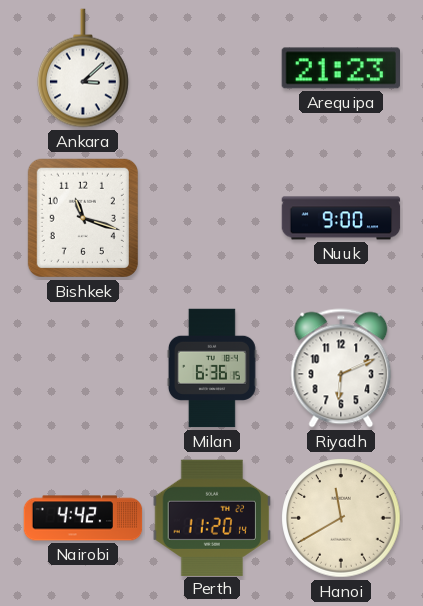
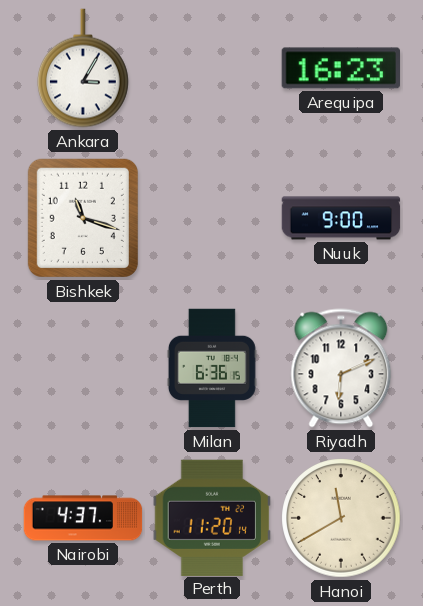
Ankara: 3:08 -> 3:05 (84, 68)
Arequipa: 21:23 -> 16:23 (340, 68)
Nairobi: 4:42 -> 4:37 (83, 518)
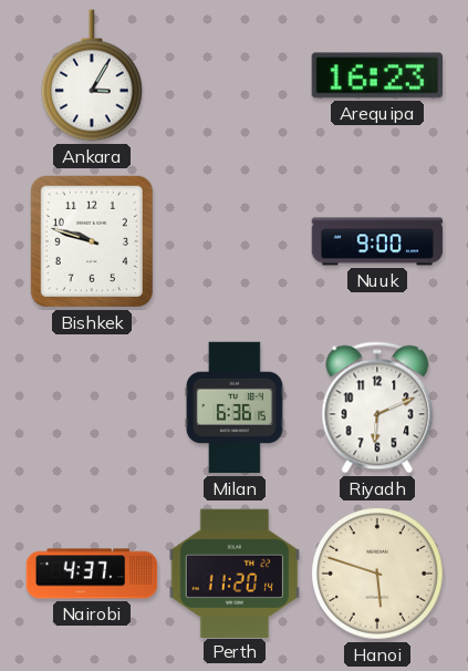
Bishkek: 11:18 -> 9:48 (92, 241)
Hanoi: 11:40 -> 5:48 (377, 574)
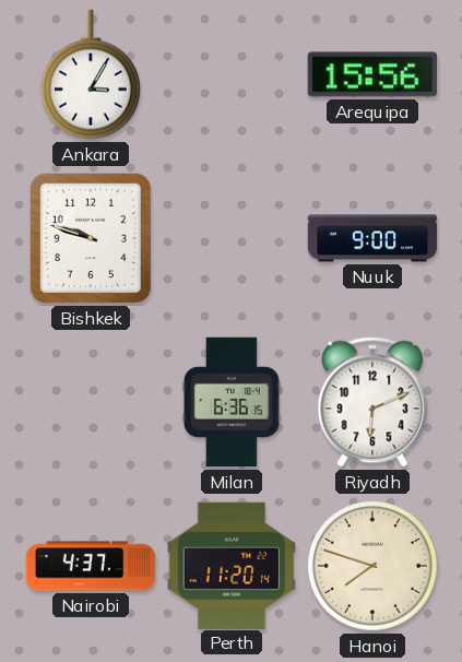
Arequipa: 16:23 -> 15:56 (371, 74)
Hanoi: 5:48 -> 7:48 (372, 566)
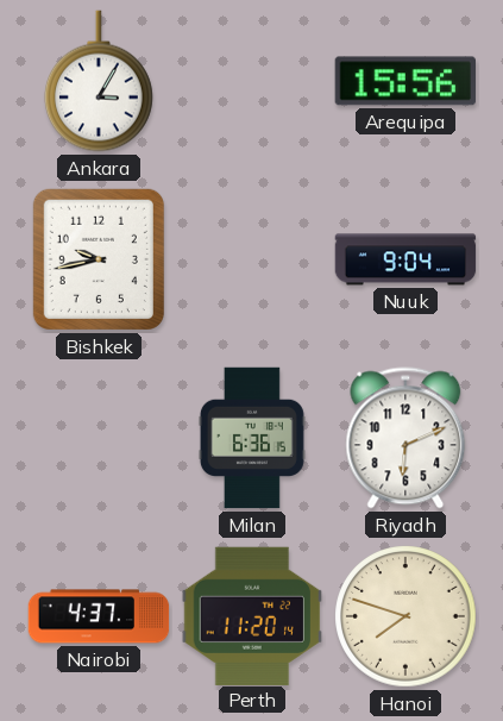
Bishkek: 9:48 -> 9:43 (99, 259)
Nuuk: 9:00 -> 9:04 (405, 259)
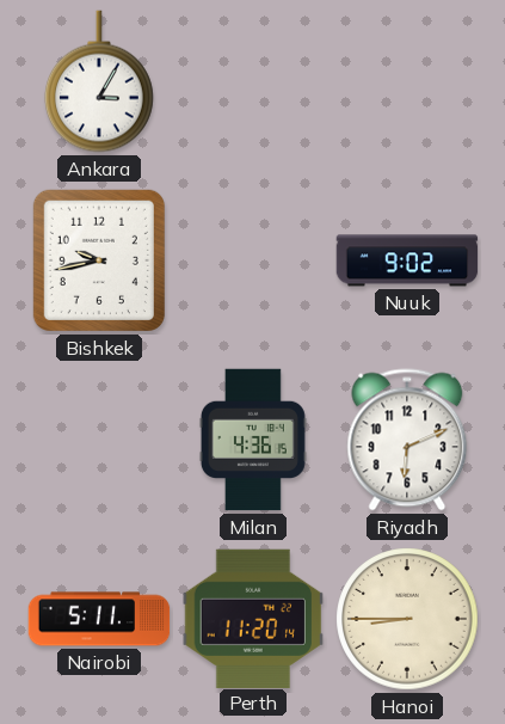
Arequipa: 15:56 -> none (404, 81)
Nuuk: 9:04 -> 9:02 (407, 260)
Milan: 6:36 -> 4:36 (253, 440)
Nairobi: 4:37 -> 5:11 (99, 619)
Hanoi: 7:48 -> 8:45 (407, 619)
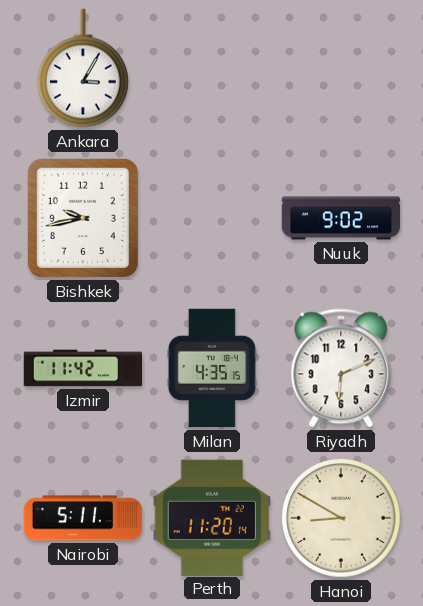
Izmir: none -> 11:42 (83, 368)
Milan: 4:36 -> 4:35 (212, 368)
Hanoi: 8:45 -> 8:50 (341, 518)
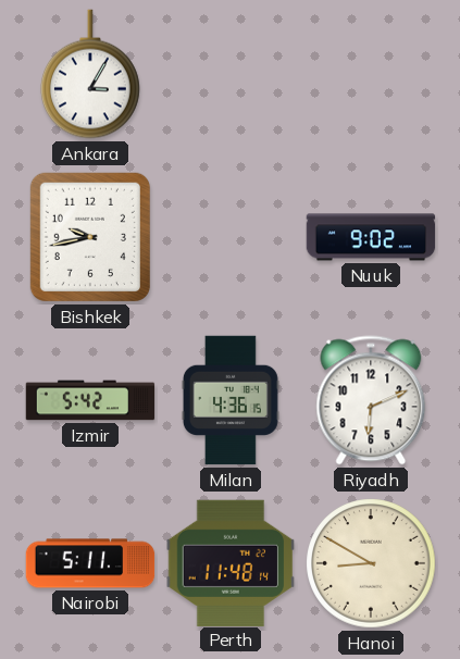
Izmir: 11:42 -> 5:42 (90, 400)
Milan: 4:35 -> 4:36 (231, 400)
Perth: 11:20 -> 11:48 (229, 562)
